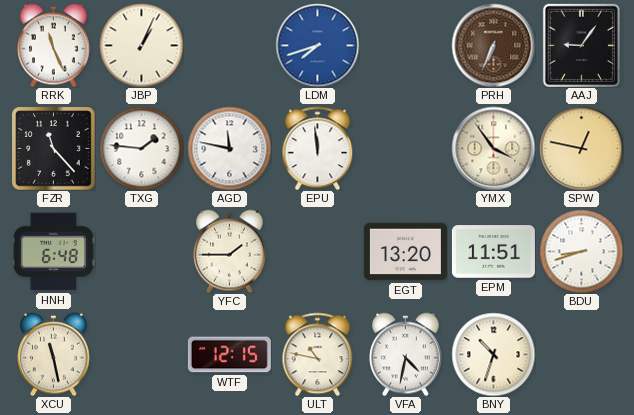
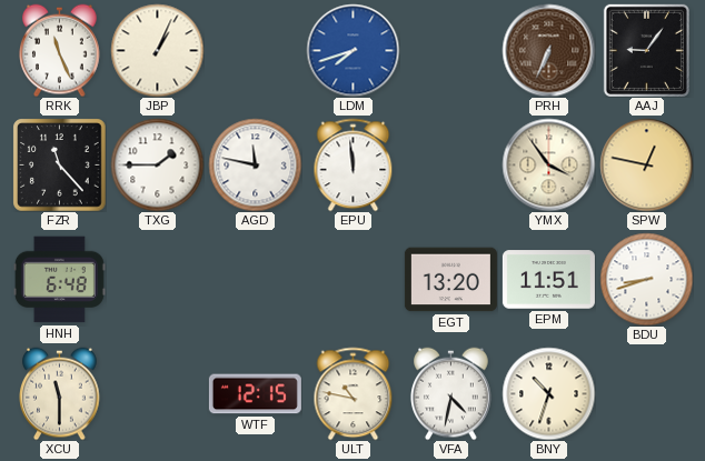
TXG: 1:46 -> 1:45 (157, 164)
YFC: 1:45 -> none (230, 251)
XCU: 11:28 -> 11:30 (60, 393)
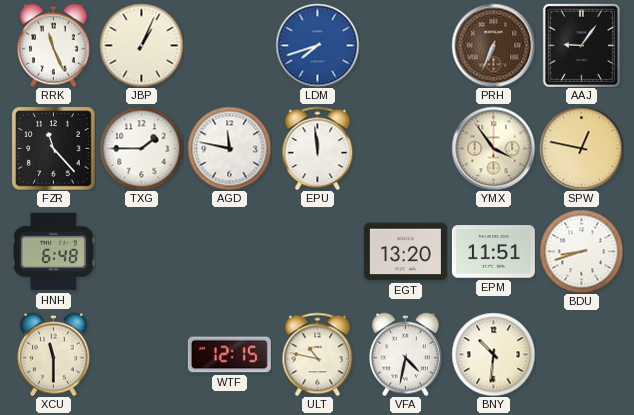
BNY: 10:33 -> 10:31 (493, 354)
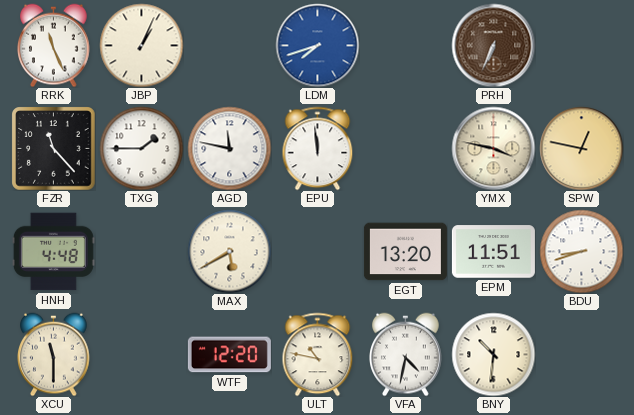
AAJ: 9:06 -> none (581, 45)
YMX: 3:54 -> 3:47 (493, 148)
HNH: 6:48 -> 4:48 (53, 252)
MAX: none -> 5:40 (229, 251)
WTF: 12:15 -> 12:20 (229, 355)
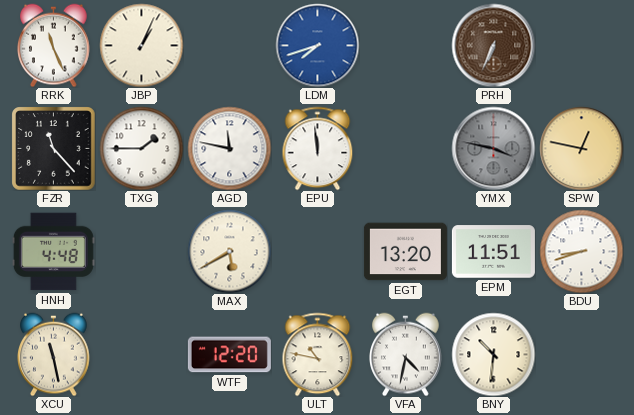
YMX dial: cream -> grey (493, 148)
XCU: 11:30 -> 11:28 (54, 354)
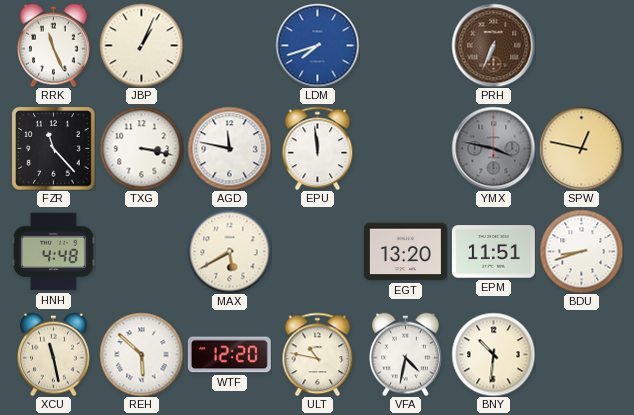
TXG: 1:45 -> 3:17 (141, 148)
REH: none -> 5:52 (141, 354)
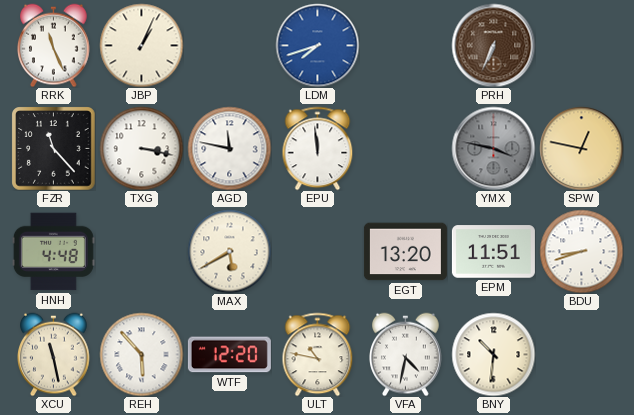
REH: 5:52 -> 5:53 (141, 354)
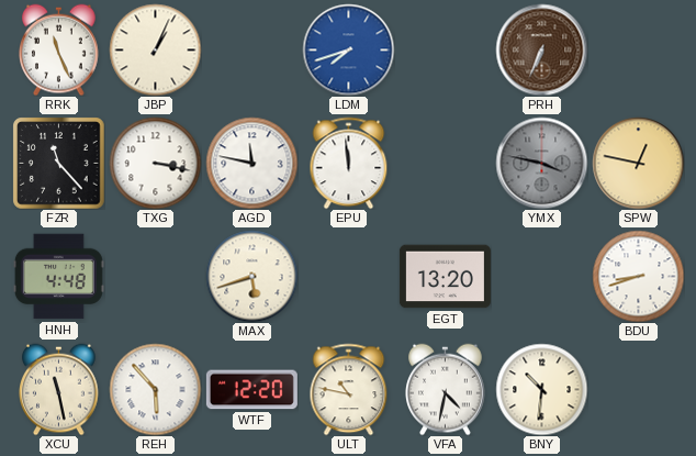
MAX: 5:40 -> 5:42 (251, 276)
EPM: 11:51 -> none (493, 252)
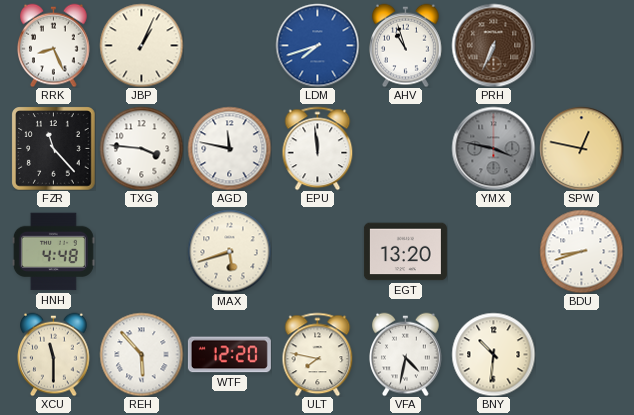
RRK: 11:26 -> 8:26 (54, 45)
AHV: none -> 10:57 (406, 45)
TXG: 3:17 -> 3:46 (141, 148)
XCU: 11:28 -> 11:30 (54, 354)
ULT: 10:47 -> 7:47 (318, 354)
